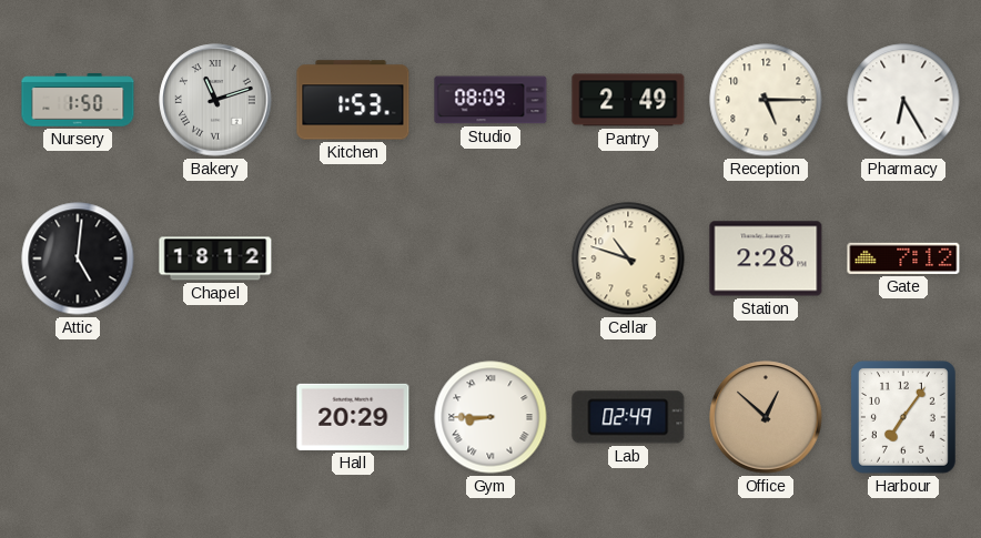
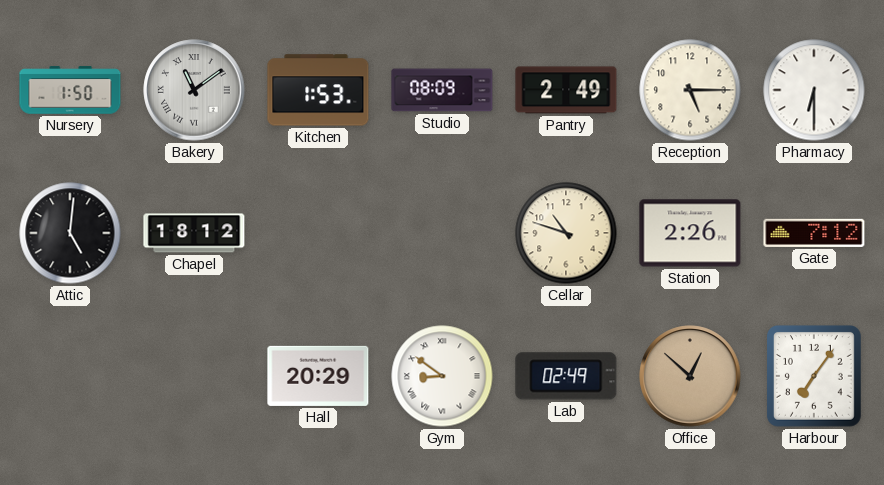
Bakery: 11:12 -> 11:09 (194, 90)
Pharmacy: 6:25 -> 6:30 (814, 90)
Station: 2:28 -> 2:26 (690, 233)
Gym: 8:45 -> 8:51 (442, 376)
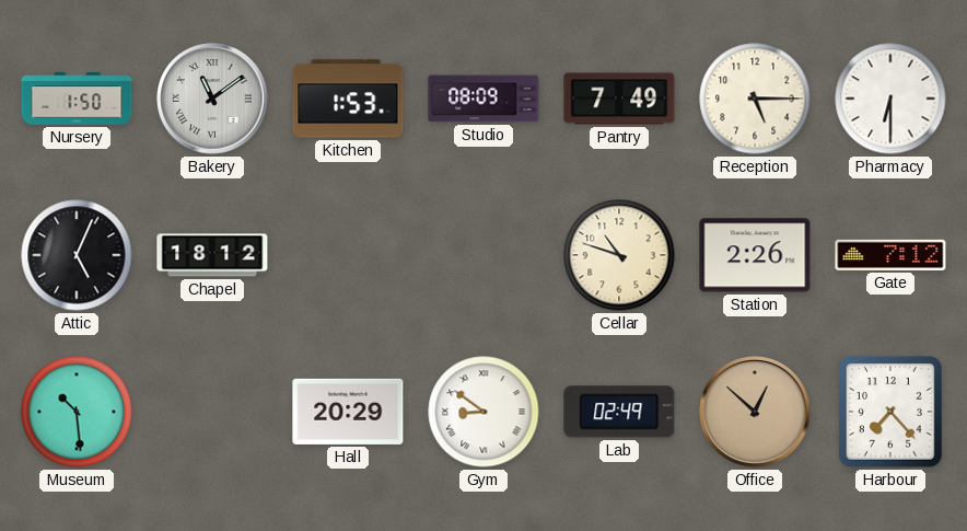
Pantry: 2:49 -> 7:49 (619, 99)
Attic: 5:01 -> 5:04 (77, 255)
Museum: none -> 10:29 (77, 412)
Harbour: 7:06 -> 7:23 (890, 413)
